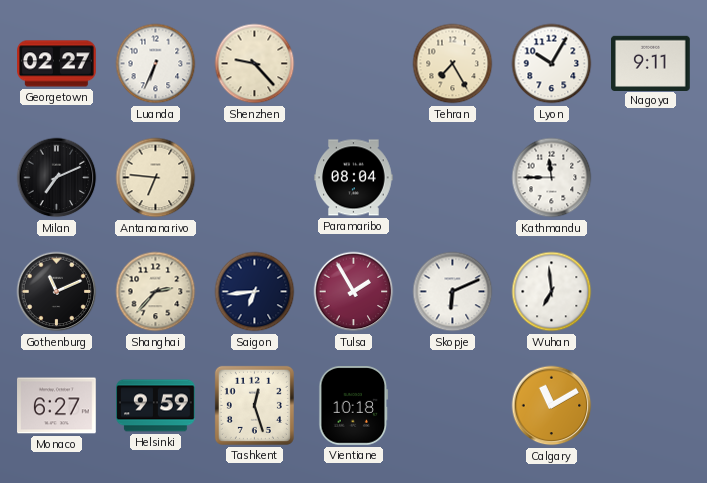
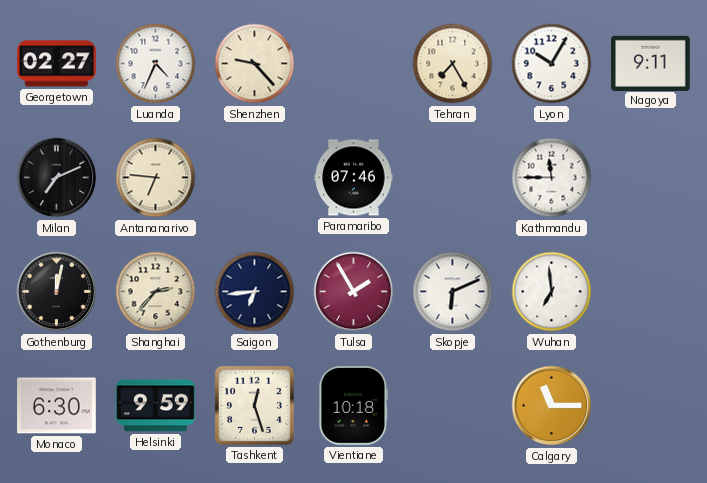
Luanda: 6:34 -> 4:34 (156, 64)
Paramaribo: 08:04 -> 07:46 (354, 178)
Gothenburg: 11:11 -> 12:02 (57, 292)
Monaco: 6:27 -> 6:30 (57, 406)
Calgary: 11:10 -> 11:15 (552, 406)
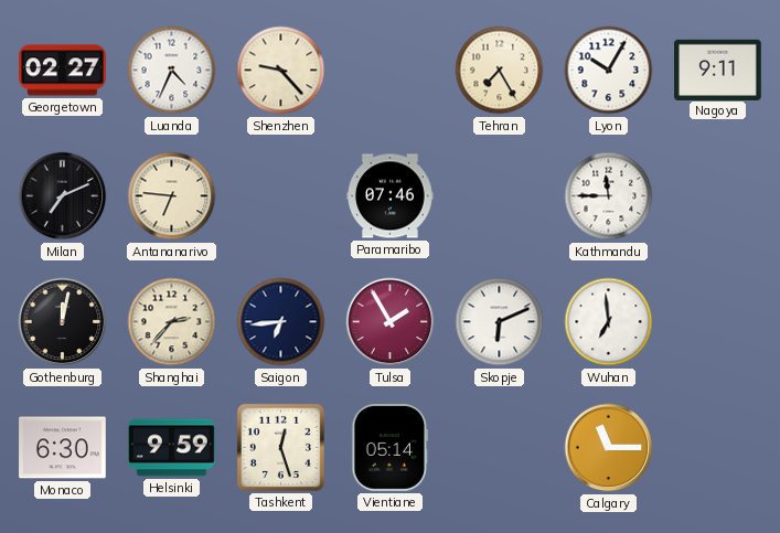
Vientiane: 10:18 -> 05:14 (391, 448)
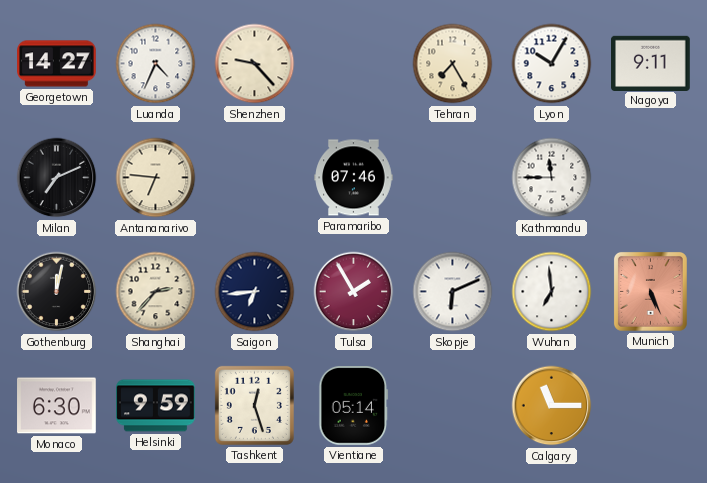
Georgetown: 02:27 -> 14:27 (57, 64)
Munich: none -> 5:26 (650, 291)
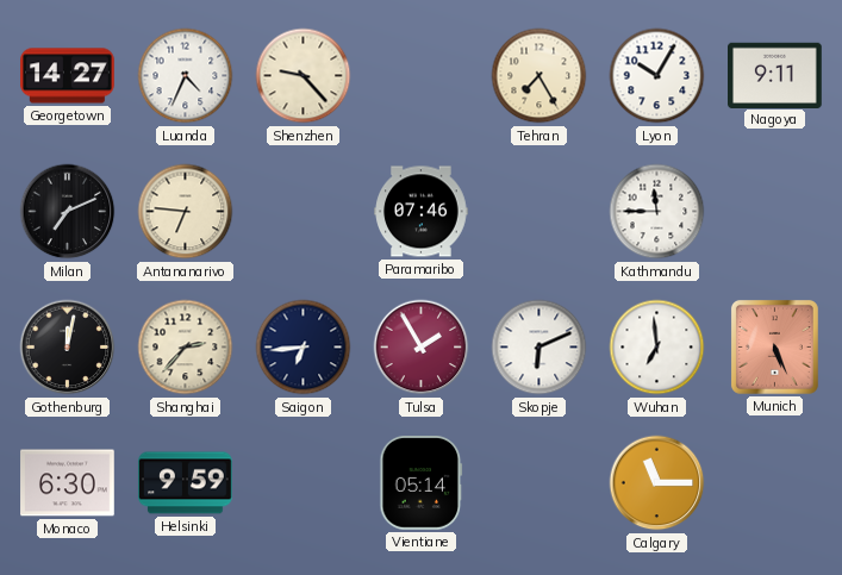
Tashkent: 12:27 -> none (254, 405)
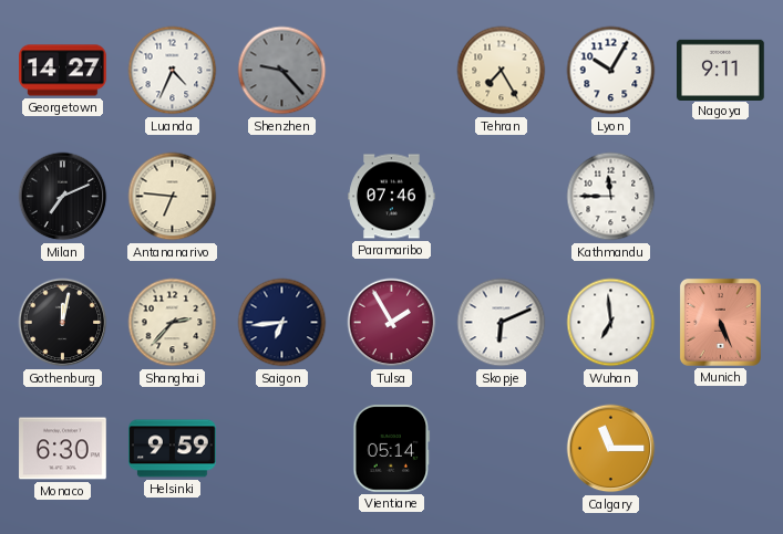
Shenzhen dial: cream -> grey (282, 71)
